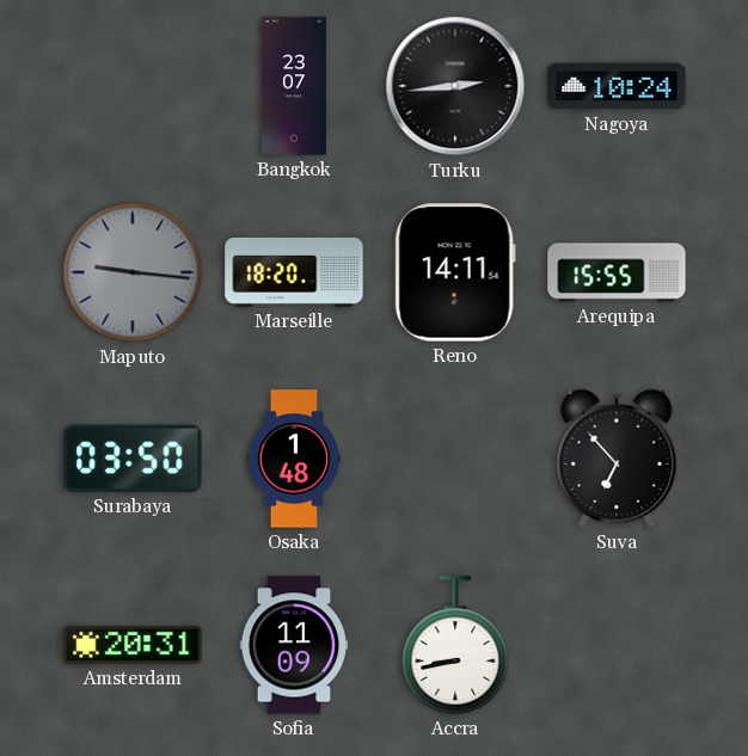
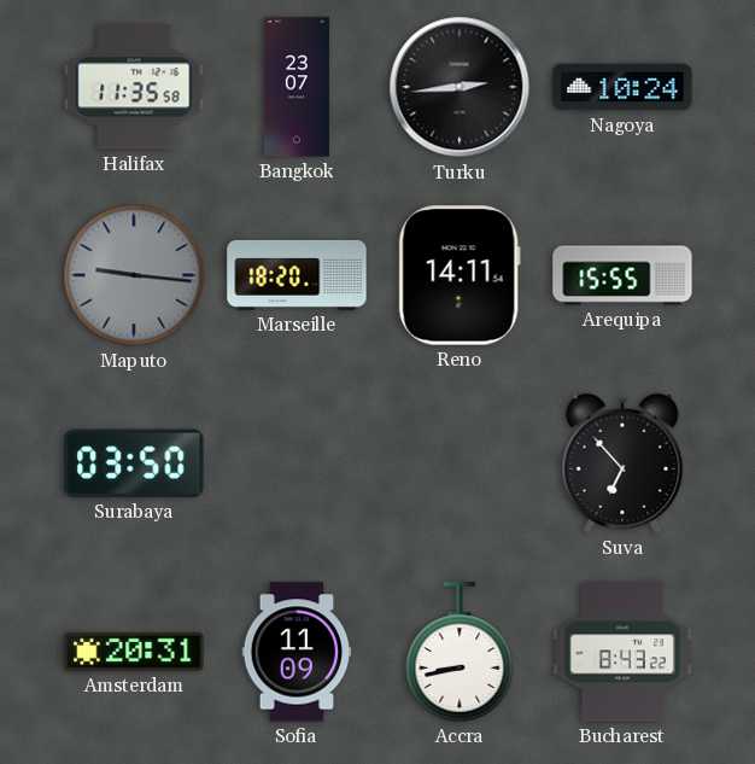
Halifax: none -> 11:35 (134, 87)
Osaka: 1:48 -> none (294, 459)
Bucharest: none -> 8:43 (622, 652)
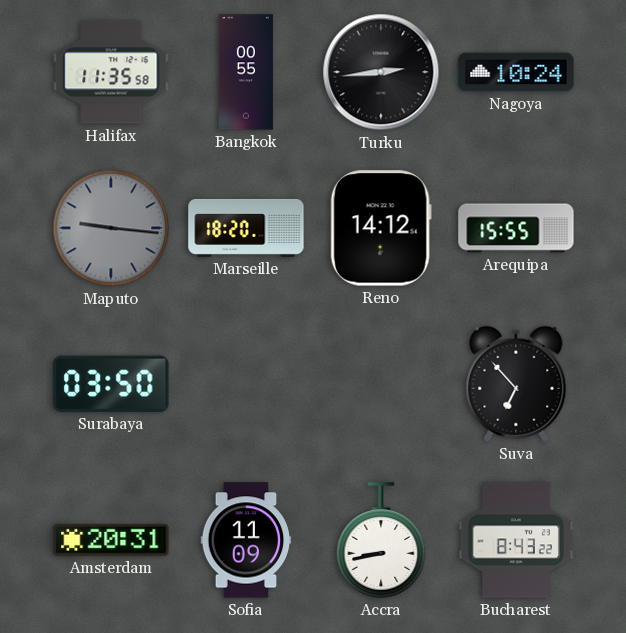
Bangkok: 23:07 -> 00:55 (246, 72)
Reno: 14:11 -> 14:12 (381, 228)
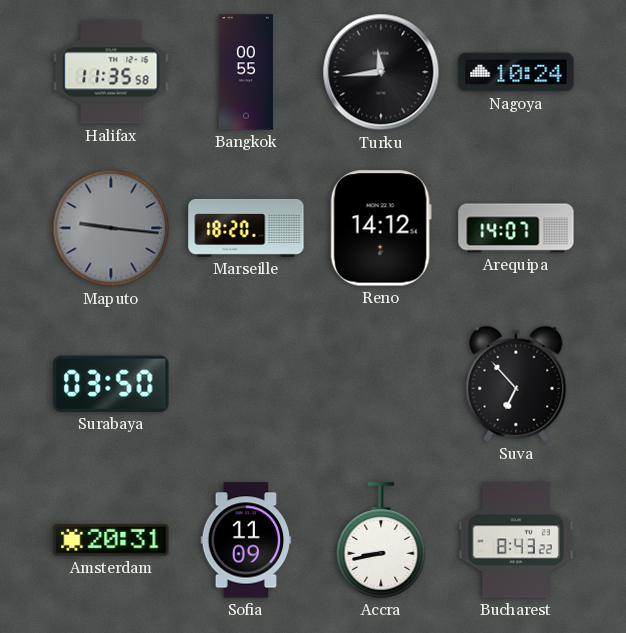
Turku: 2:44 -> 11:44 (381, 72)
Arequipa: 15:55 -> 14:07 (516, 228)
